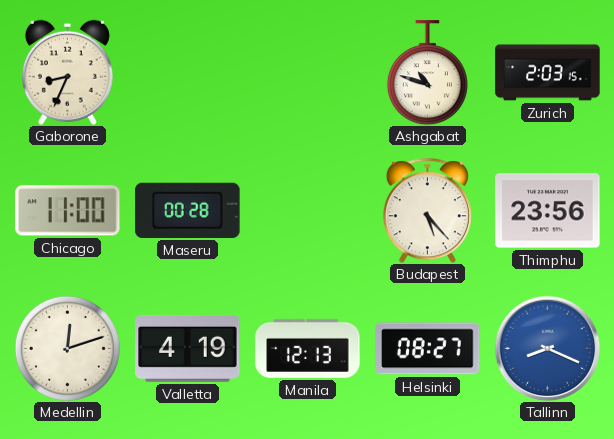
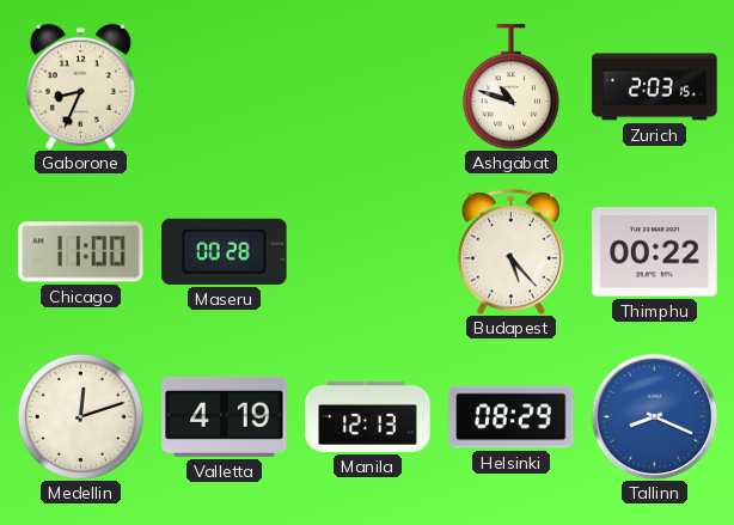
Thimphu: 23:56 -> 00:22 (655, 252)
Helsinki: 08:27 -> 08:29 (512, 417)
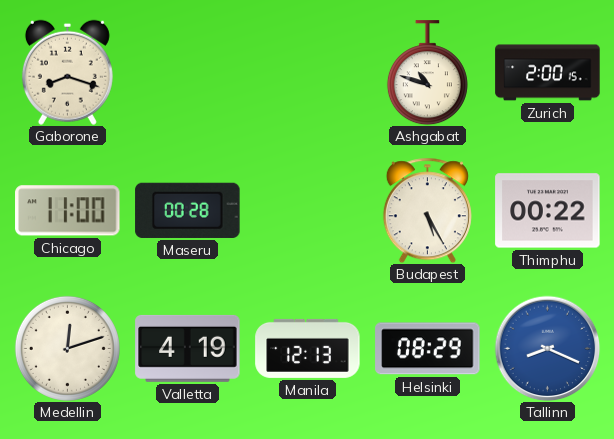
Gaborone: 8:34 -> 8:18 (67, 72)
Zurich: 2:03 -> 2:00 (548, 73)
Budapest: 5:23 -> 5:25 (427, 210)
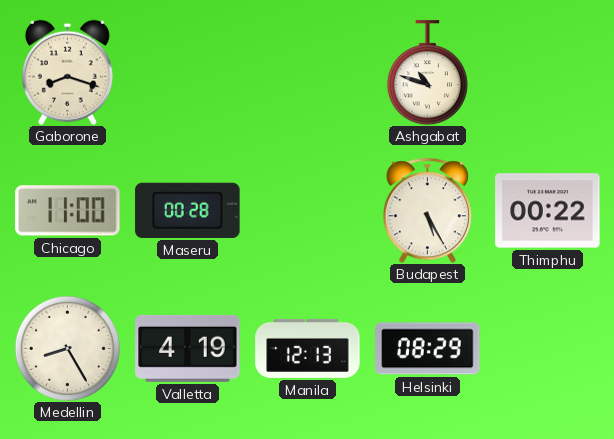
Zurich: 2:00 -> none (548, 73)
Medellin: 12:12 -> 8:25 (67, 348)
Tallinn: 8:19 -> none (547, 348)
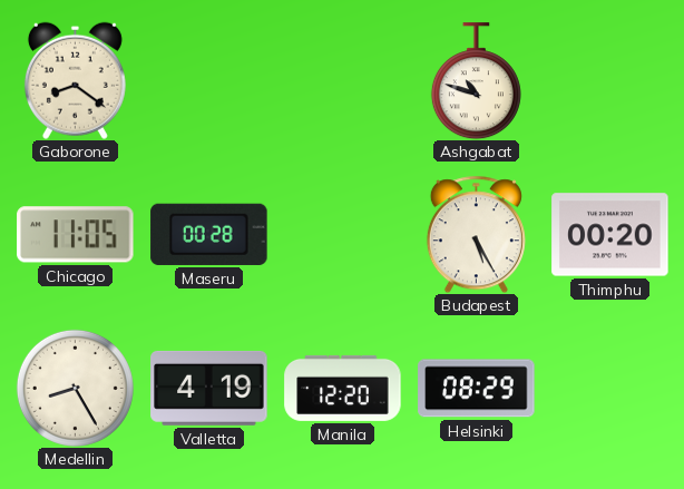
Gaborone: 8:18 -> 8:21 (75, 80)
Chicago: 11:00 -> 11:05 (76, 235)
Thimphu: 00:22 -> 00:20 (610, 235)
Manila: 12:13 -> 12:20 (343, 388)
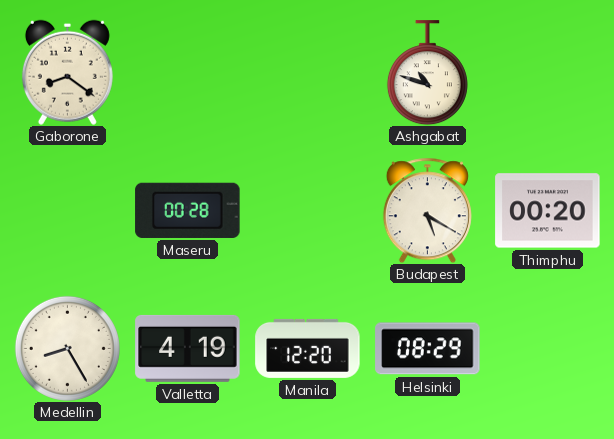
Chicago: 11:05 -> none (76, 235)
Budapest: 5:25 -> 5:20 (427, 210)
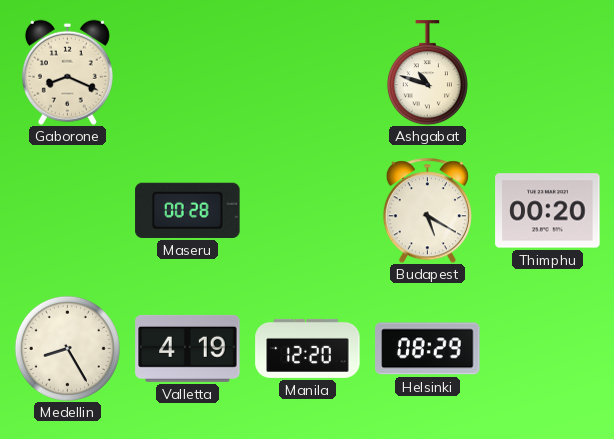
Gaborone: 8:21 -> 8:19 (67, 72)
